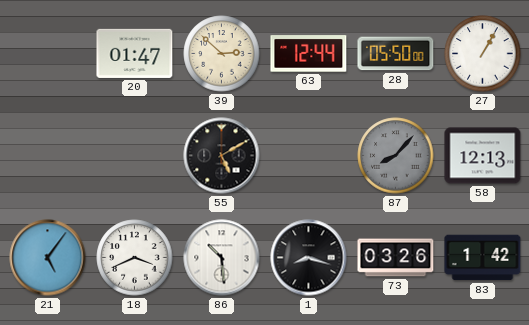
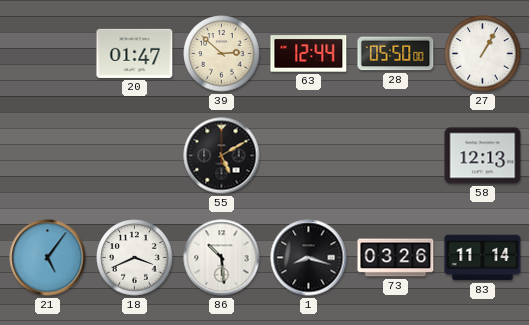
87: 8:07 -> none (396, 156)
83: 1:42 -> 11:14 (483, 258)
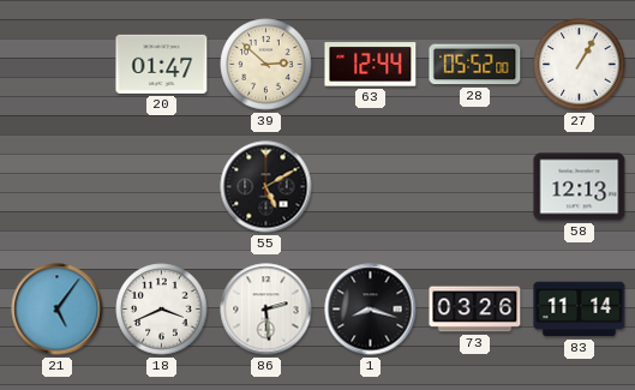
28: 05:50 -> 05:52 (475, 65)
86: 10:29 -> 2:29 (266, 310)
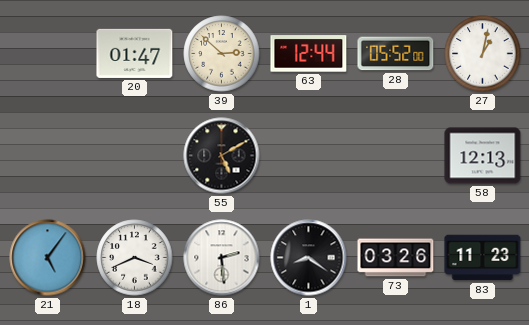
27: 1:05 -> 1:02 (483, 54)
1: 8:18 -> 8:21 (309, 258)
83: 11:14 -> 11:23 (483, 258)
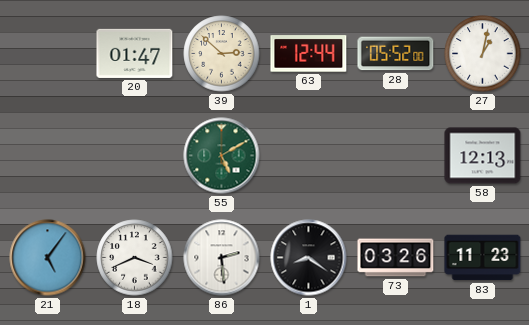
55 dial: black -> green (222, 156)
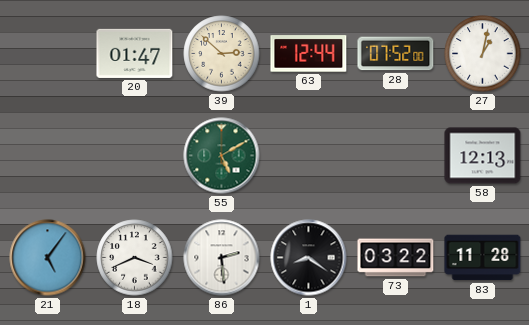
28: 05:52 -> 07:52 (396, 54)
73: 03:26 -> 03:22 (396, 258)
83: 11:23 -> 11:28 (483, 258)
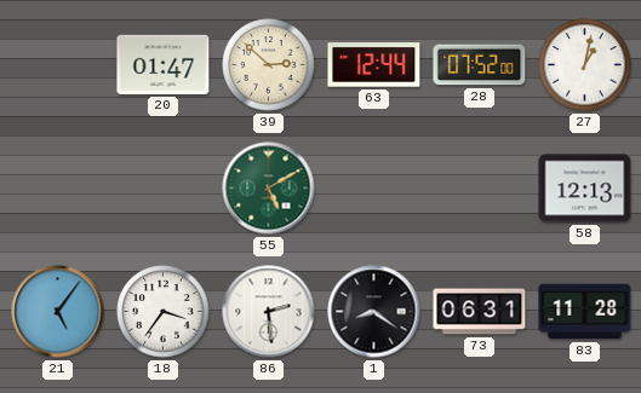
18: 3:41 -> 3:36 (164, 312)
73: 03:22 -> 06:31 (480, 312)
